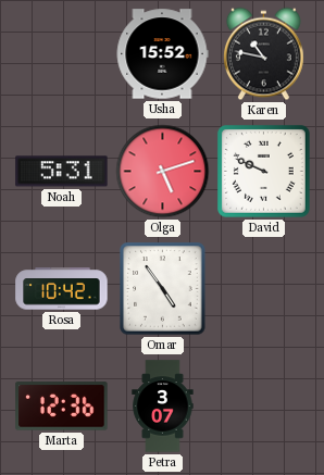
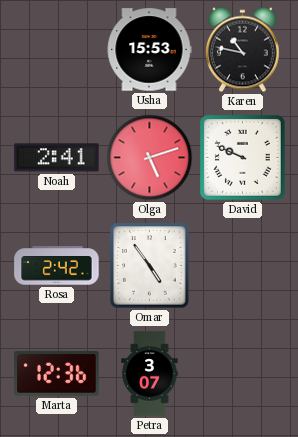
Usha: 15:52 -> 15:53 (149, 50)
Noah: 5:31 -> 2:41 (57, 158)
Rosa: 10:42 -> 2:42 (57, 266)
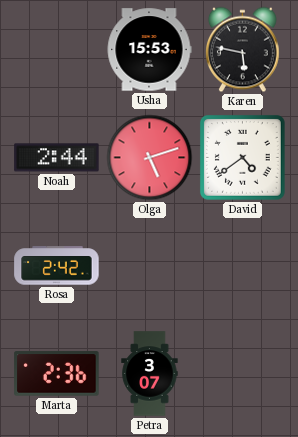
Karen: 10:47 -> 5:47 (242, 50)
Noah: 2:41 -> 2:44 (57, 158)
David: 9:49 -> 4:39 (242, 157)
Omar: 4:54 -> none (150, 266)
Marta: 12:36 -> 2:36 (57, 374)
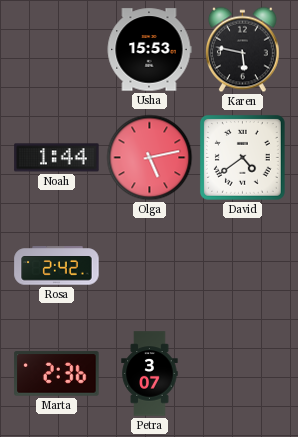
Noah: 2:44 -> 1:44 (57, 158)
Olga: 5:12 -> 5:13 (150, 158)
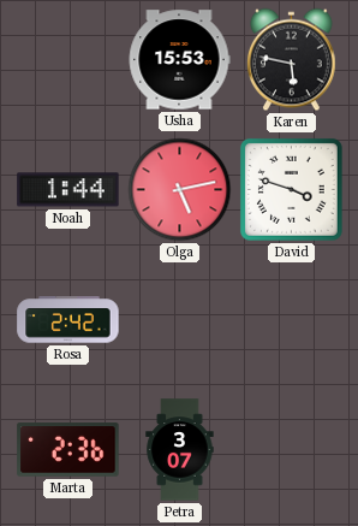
David: 4:39 -> 3:48 (291, 189)
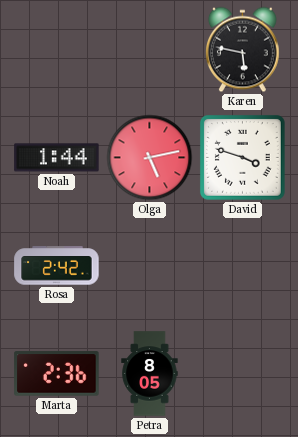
Usha: 15:53 -> none (179, 60)
Petra: 3:07 -> 8:05 (150, 374)
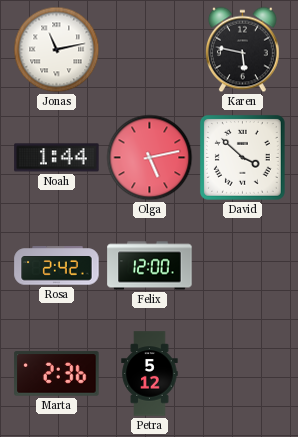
Jonas: none -> 11:13 (57, 50)
David: 3:48 -> 3:52 (242, 157)
Felix: none -> 12:00 (150, 266)
Petra: 8:05 -> 5:12 (150, 374)
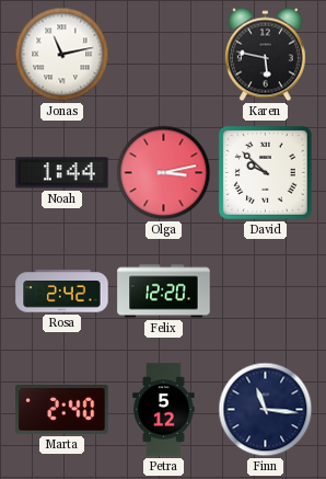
Olga: 5:13 -> 3:13 (164, 173)
David: 3:52 -> 9:52 (265, 172)
Felix: 12:00 -> 12:20 (164, 292)
Marta: 2:36 -> 2:40 (62, 410)
Finn: none -> 11:16 (266, 410)
